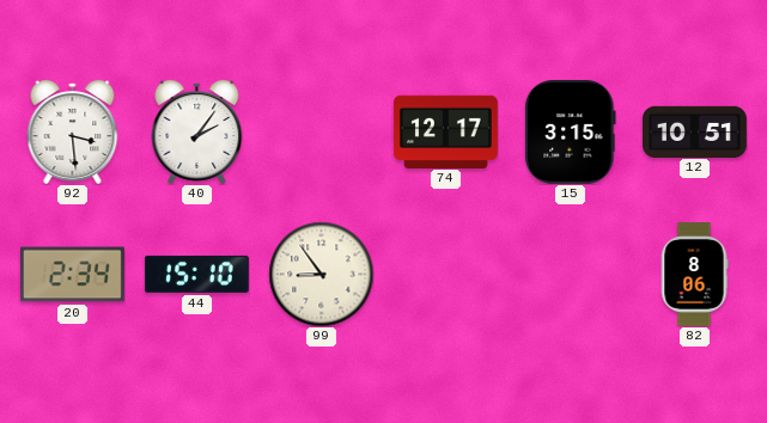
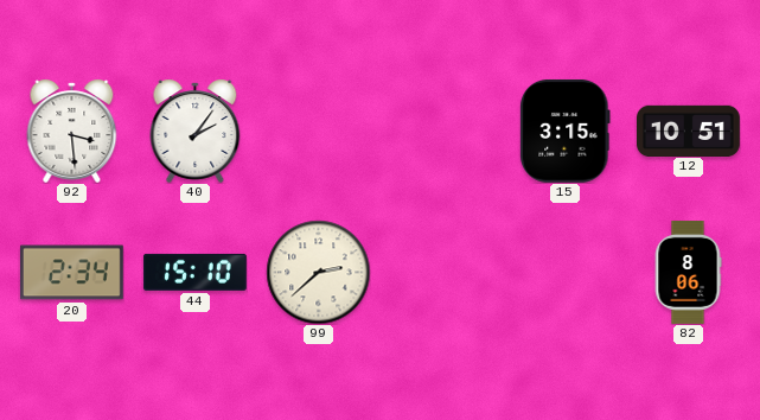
74: 12:17 -> none (445, 131)
99: 8:54 -> 2:38 (318, 272)
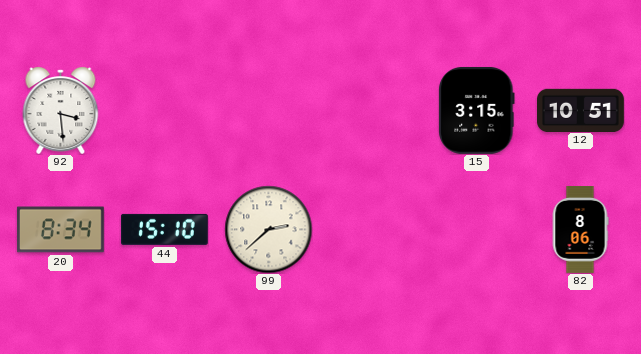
40: 2:06 -> none (196, 131)
20: 2:34 -> 8:34 (60, 230)
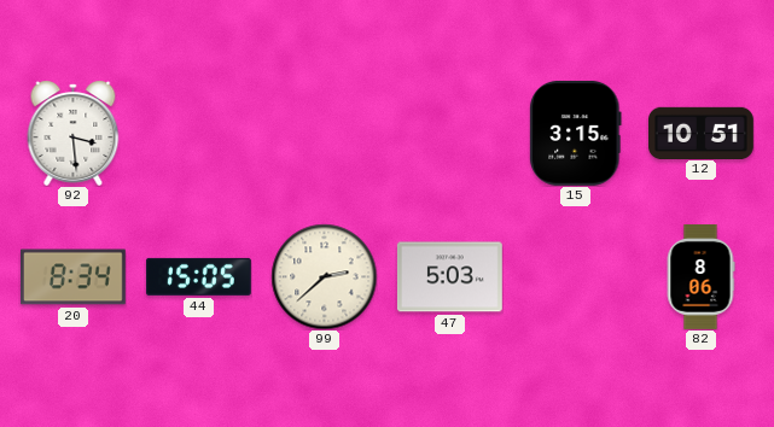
44: 15:10 -> 15:05 (198, 276)
47: none -> 5:03 (449, 277)
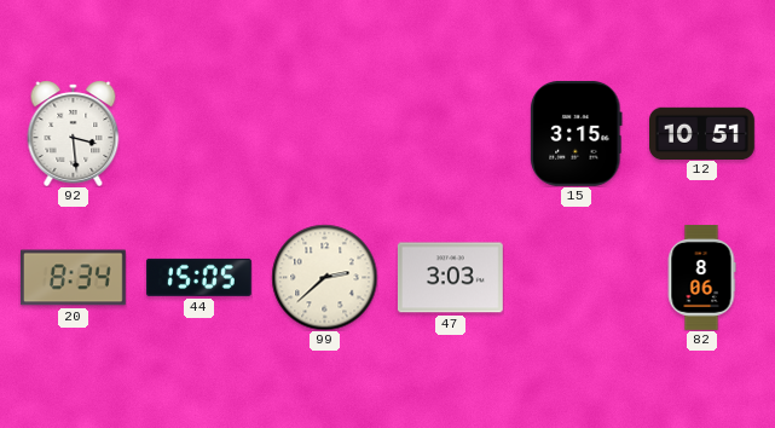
47: 5:03 -> 3:03 (450, 278)
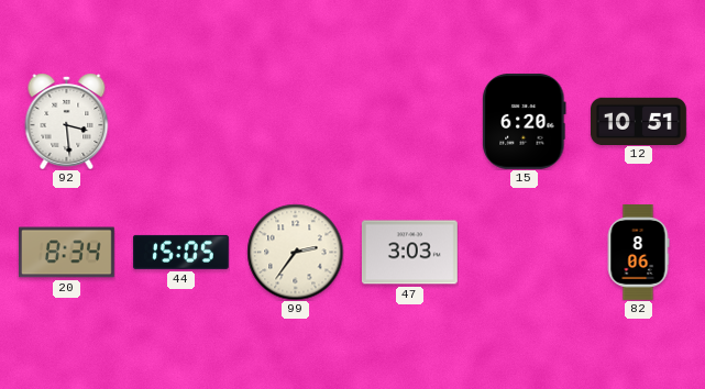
15: 3:15 -> 6:20 (525, 121)
99: 2:38 -> 2:36 (295, 252)
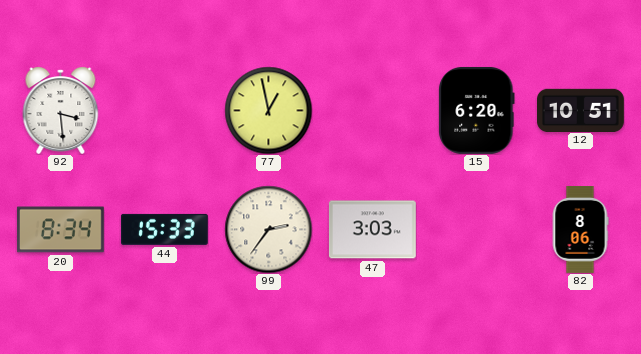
77: none -> 12:58 (268, 110)
44: 15:05 -> 15:33 (164, 229)
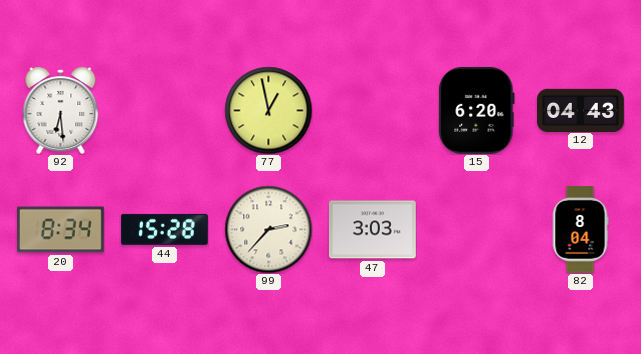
92: 3:29 -> 6:29 (61, 110)
12: 10:51 -> 04:43 (581, 110)
44: 15:33 -> 15:28 (164, 229)
99: 2:36 -> 2:37 (268, 229)
82: 8:06 -> 8:04 (580, 230)
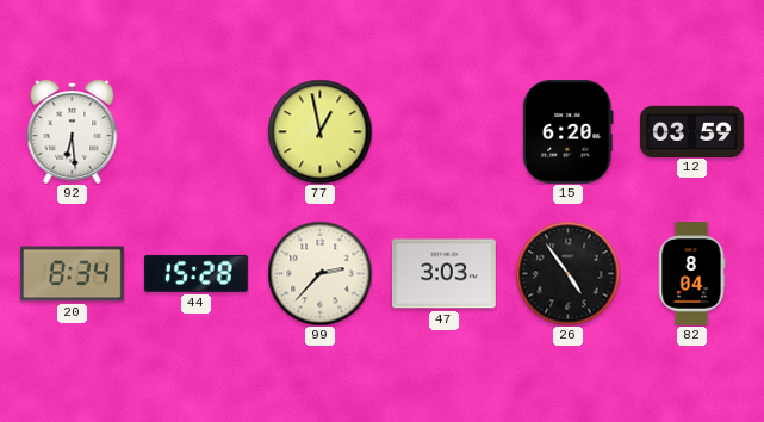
12: 04:43 -> 03:59 (692, 131)
26: none -> 4:54 (567, 273)
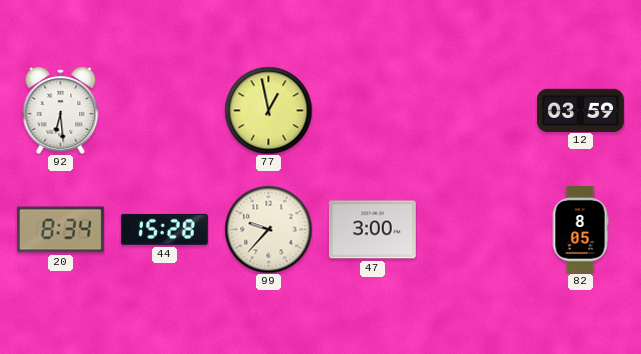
15: 6:20 -> none (569, 131)
99: 2:37 -> 9:37 (268, 229)
47: 3:03 -> 3:00 (372, 230)
26: 4:54 -> none (567, 273)
82: 8:04 -> 8:05 (580, 230)
